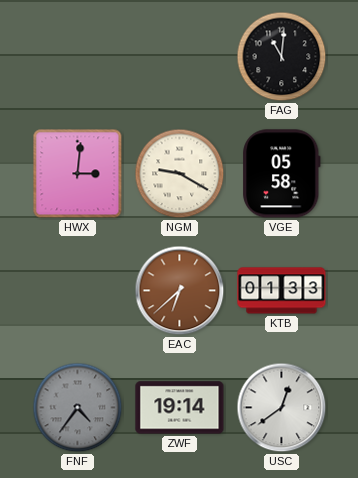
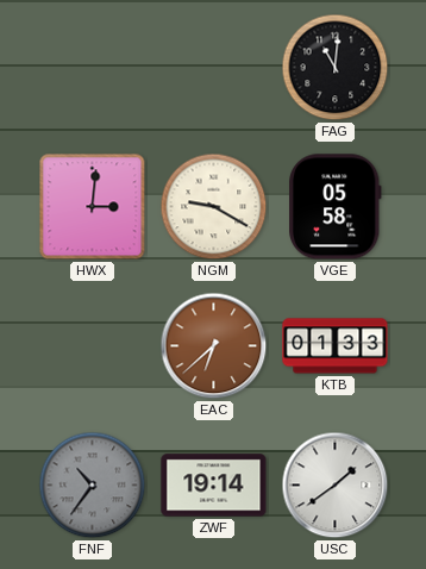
FNF: 4:36 -> 10:36 (93, 486)
USC: 12:39 -> 1:39 (336, 486)
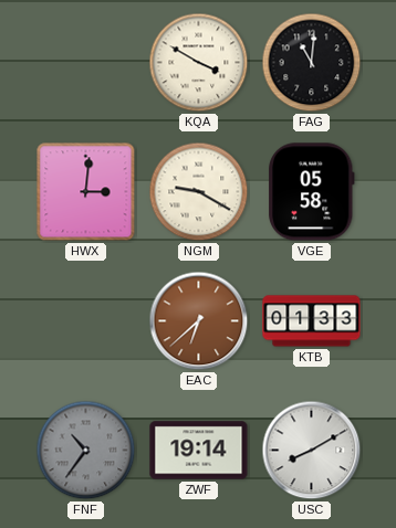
KQA: none -> 3:50 (199, 63)
USC: 1:39 -> 8:10 (312, 451)
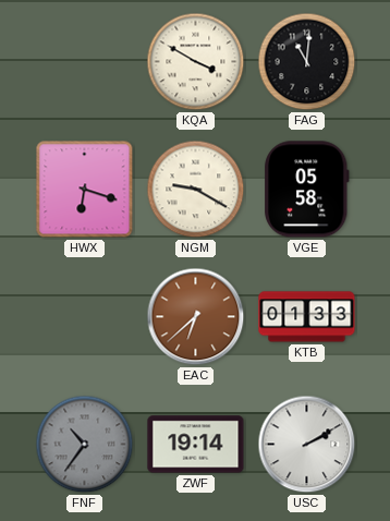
HWX: 3:01 -> 6:18 (85, 190)
USC: 8:10 -> 2:10 (307, 445)
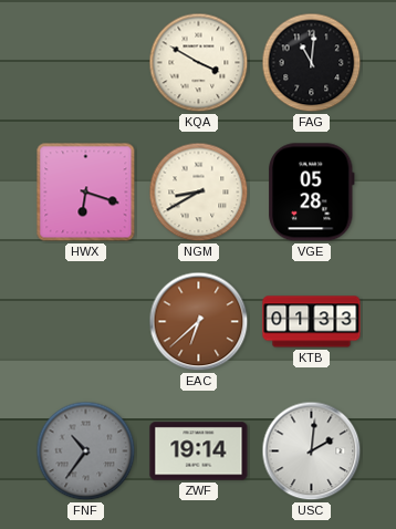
NGM: 9:20 -> 8:40 (199, 193)
VGE: 05:58 -> 05:28 (312, 193)
USC: 2:10 -> 2:01 (312, 452)
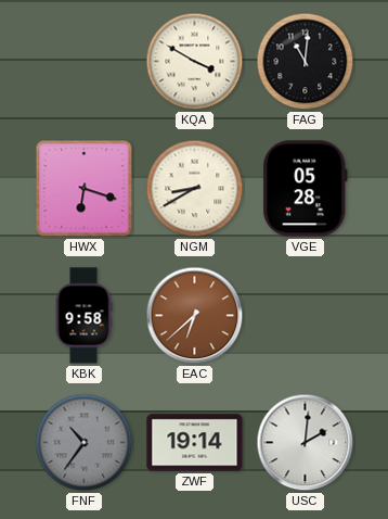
KBK: none -> 9:58 (83, 316)
KTB: 01:33 -> none (312, 322)
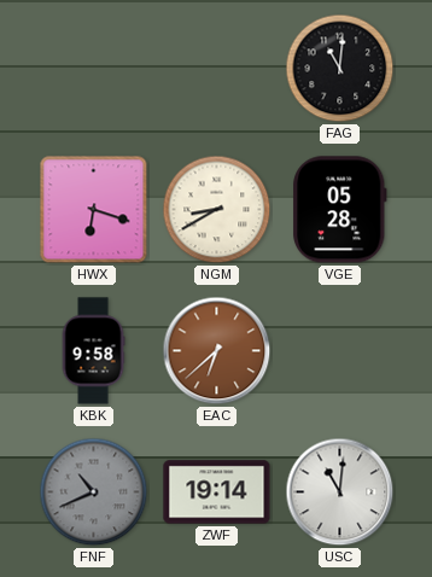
KQA: 3:50 -> none (195, 62)
FNF: 10:36 -> 10:41 (94, 493)
USC: 2:01 -> 11:01 (340, 493)
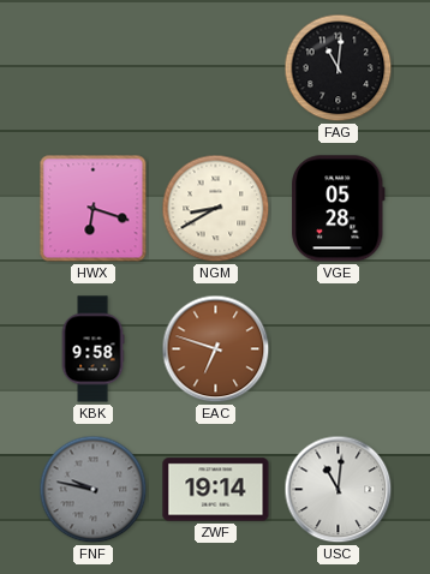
EAC: 6:38 -> 6:48 (216, 349)
FNF: 10:41 -> 9:47 (94, 490)
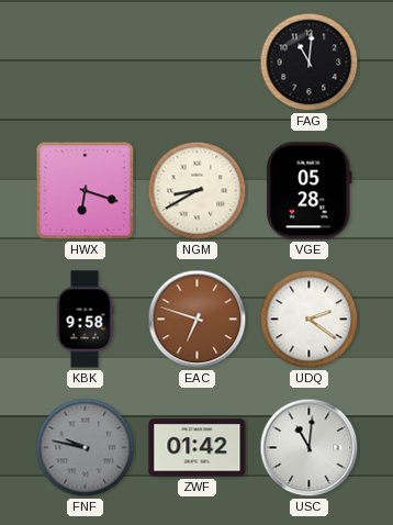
UDQ: none -> 2:21 (310, 320)
ZWF: 19:14 -> 01:42 (198, 448)
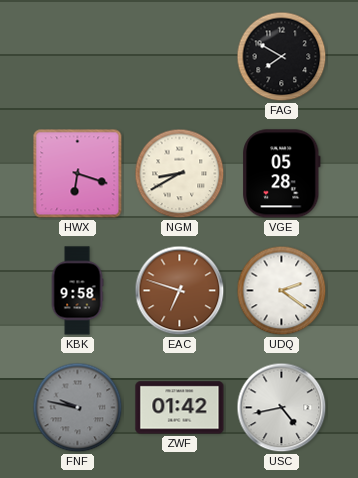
FAG: 11:01 -> 7:50 (282, 57)
USC: 11:01 -> 4:43 (282, 408)
